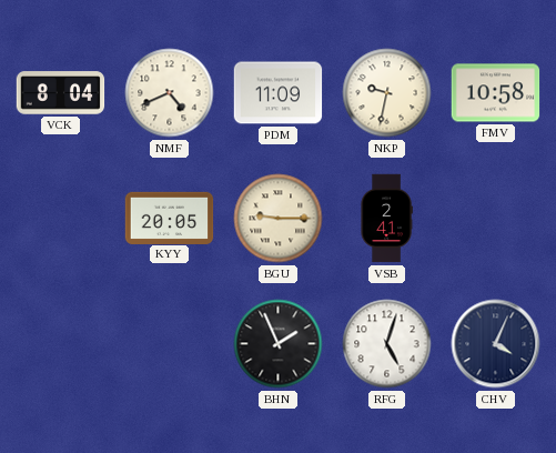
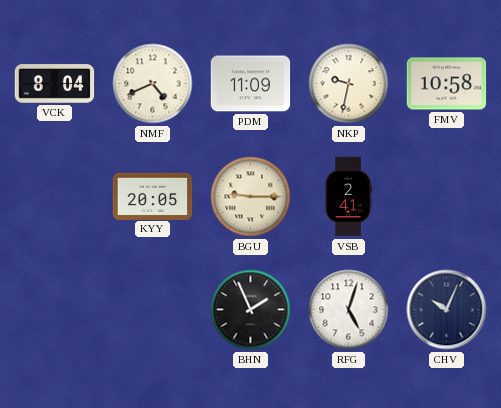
CHV: 4:04 -> 10:04 (447, 310)
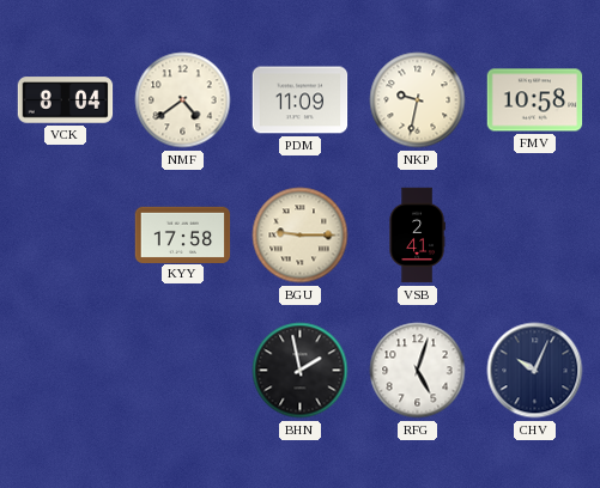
NMF: 4:41 -> 4:39 (183, 100)
KYY: 20:05 -> 17:58 (183, 234)
BHN: 1:56 -> 1:58 (301, 371)
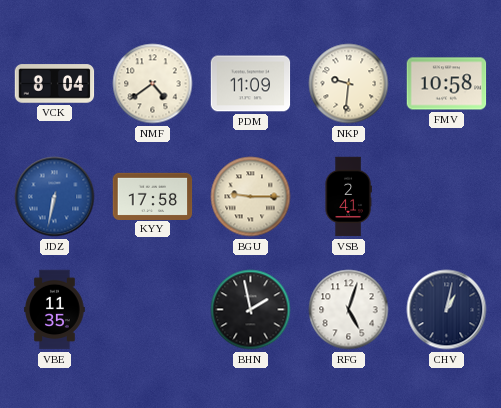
NKP: 9:32 -> 9:31 (349, 84)
JDZ: none -> 6:32 (55, 197)
VBE: none -> 11:35 (55, 310)
CHV: 10:04 -> 1:02 (447, 310)
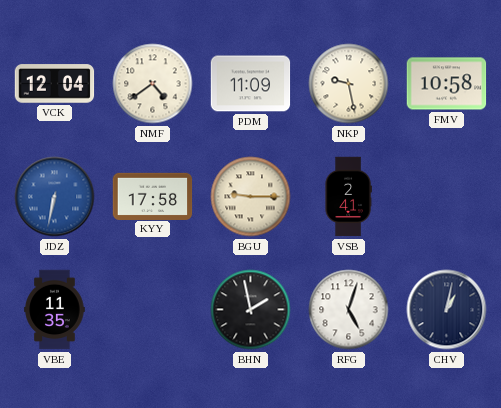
VCK: 8:04 -> 12:04 (55, 84)
NKP: 9:31 -> 9:28 (349, 84)
